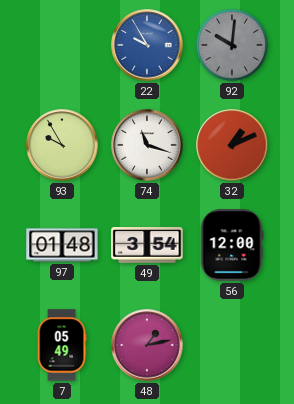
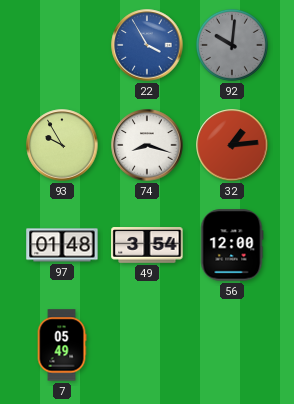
22: 9:55 -> 3:55 (147, 45)
74: 11:18 -> 8:18 (147, 145)
32: 1:11 -> 1:14 (232, 145)
48: 1:13 -> none (147, 345)
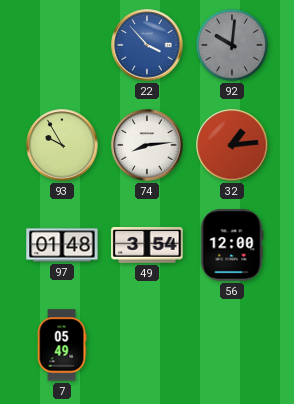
22: 3:55 -> 3:53 (147, 45)
74: 8:18 -> 8:14 (147, 145)
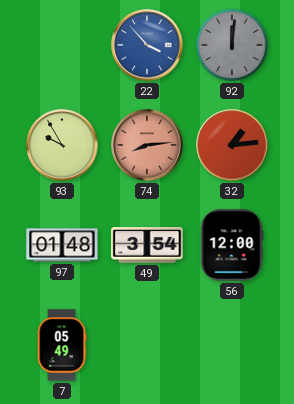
92: 10:01 -> 12:01 (232, 45)
74 dial: white -> salmon (147, 145)
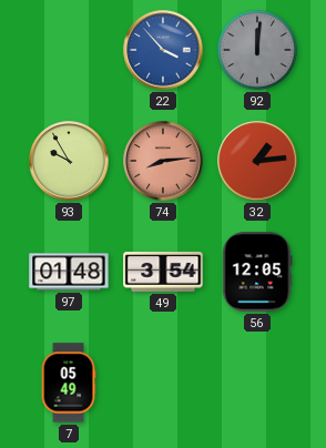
56: 12:00 -> 12:05 (257, 272)
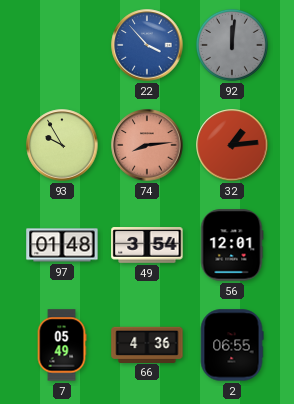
56: 12:05 -> 12:01 (232, 245)
66: none -> 4:36 (147, 344)
2: none -> 06:55 (232, 345)
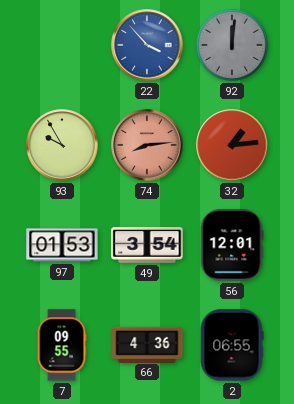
97: 01:48 -> 01:53 (62, 245)
7: 05:49 -> 09:55 (62, 345)
